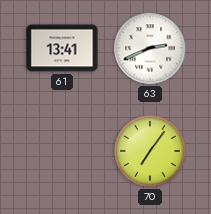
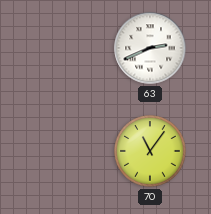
61: 13:41 -> none (62, 48)
70: 7:06 -> 11:06 (150, 151)
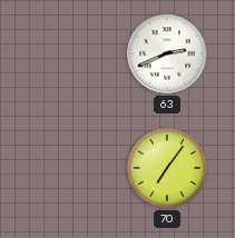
70: 11:06 -> 7:06 (167, 168)
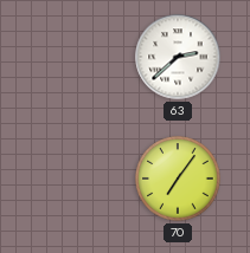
63: 2:41 -> 2:38 (178, 57)
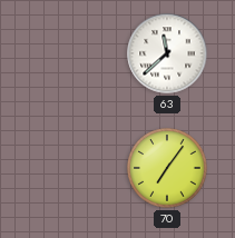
63: 2:38 -> 11:38 (167, 53)
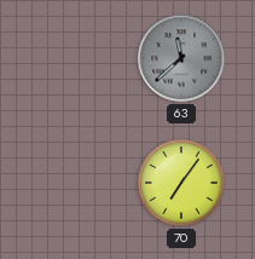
63 dial: white -> grey (181, 58)
